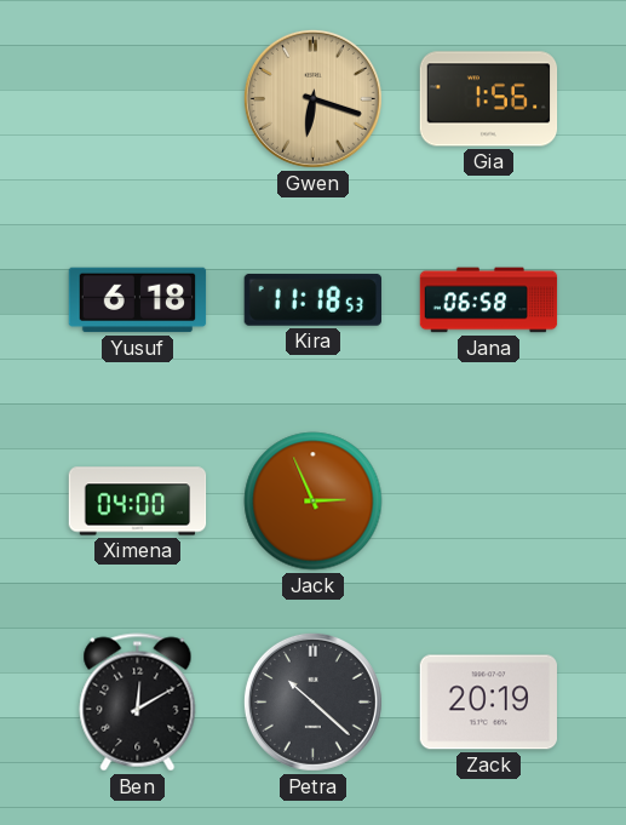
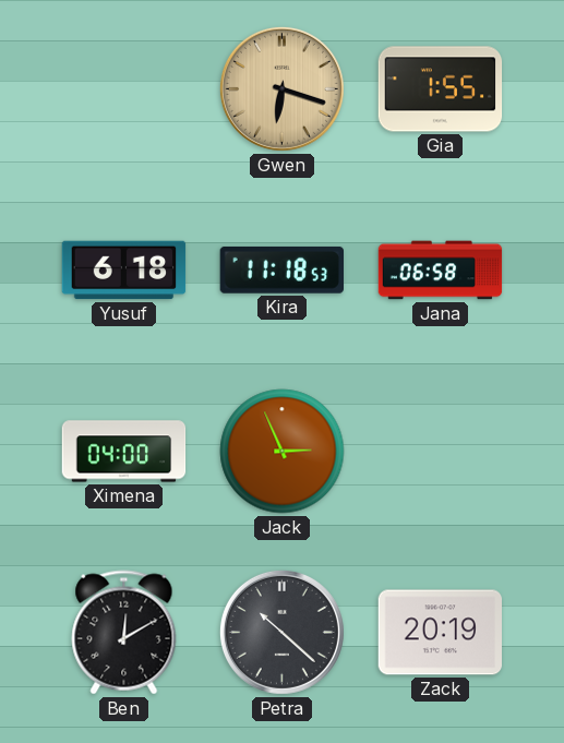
Gia: 1:56 -> 1:55 (441, 89)
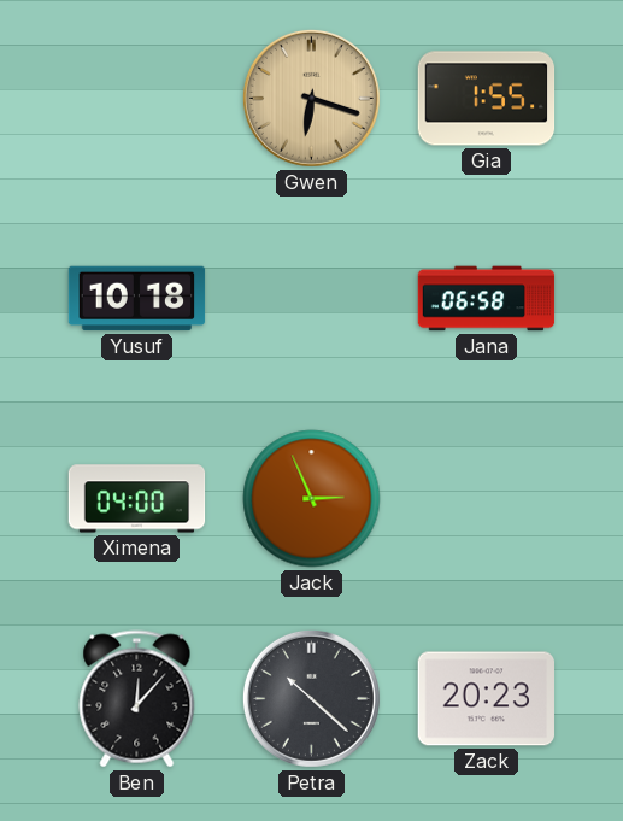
Yusuf: 6:18 -> 10:18 (137, 299)
Kira: 11:18 -> none (281, 269)
Ben: 12:10 -> 12:07 (137, 699)
Zack: 20:19 -> 20:23 (487, 699)
